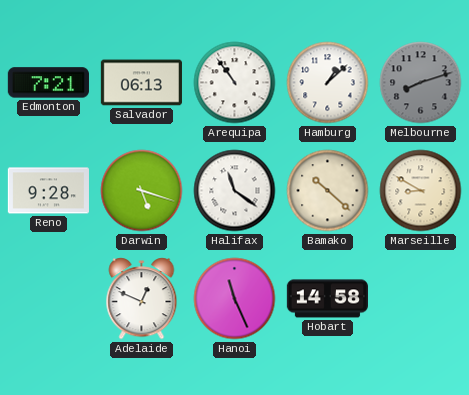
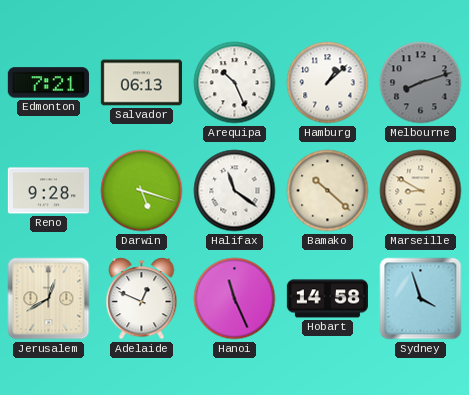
Arequipa: 10:54 -> 10:26 (235, 83)
Jerusalem: none -> 12:40 (49, 299)
Sydney: none -> 3:57 (421, 299)
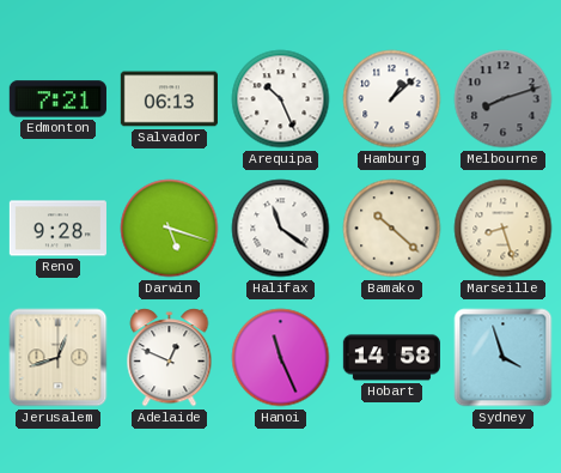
Marseille: 8:50 -> 8:27 (504, 229)
Jerusalem: 12:40 -> 12:42 (59, 358)
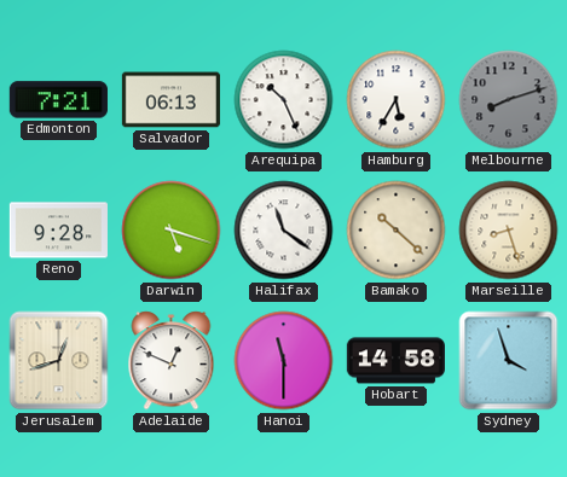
Hamburg: 1:08 -> 5:35 (397, 100)
Hanoi: 11:26 -> 11:30 (284, 361)
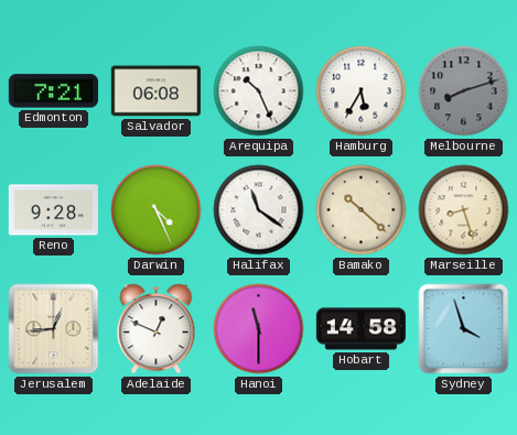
Salvador: 06:13 -> 06:08 (155, 91)
Darwin: 5:18 -> 4:26 (157, 210)
Jerusalem: 12:42 -> 12:44 (54, 329)
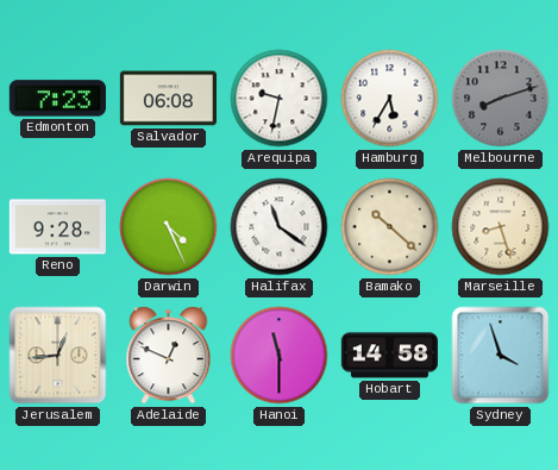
Edmonton: 7:21 -> 7:23 (57, 99)
Arequipa: 10:26 -> 9:32 (280, 99)
